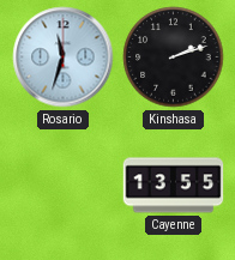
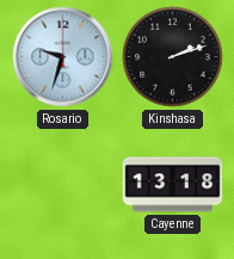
Rosario: 11:33 -> 9:33 (63, 57)
Cayenne: 13:55 -> 13:18 (173, 185)
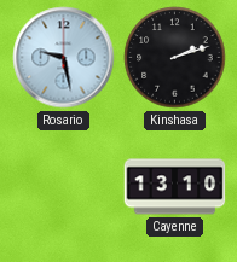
Rosario: 9:33 -> 9:28 (64, 58)
Cayenne: 13:18 -> 13:10 (175, 187)
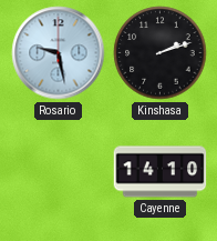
Cayenne: 13:10 -> 14:10 (161, 172)
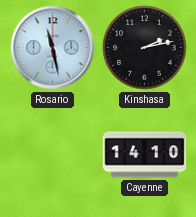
Rosario: 9:28 -> 11:28 (53, 48)
Kinshasa: 2:12 -> 2:13 (145, 48)
